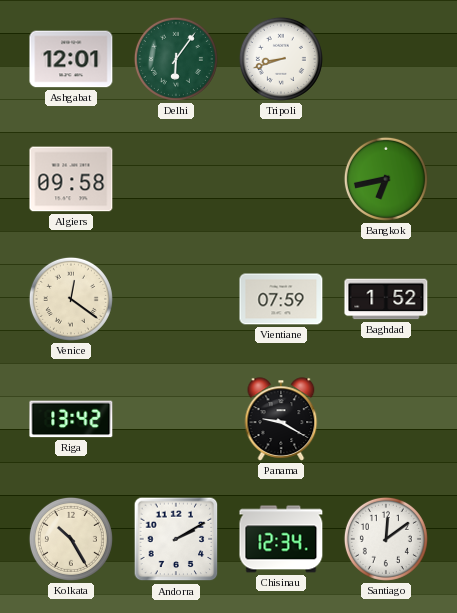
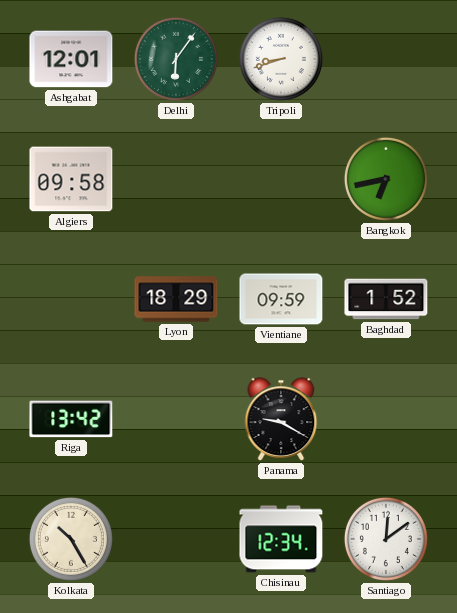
Venice: 12:21 -> none (71, 299)
Lyon: none -> 18:29 (176, 299)
Vientiane: 07:59 -> 09:59 (281, 299)
Andorra: 2:10 -> none (176, 539)
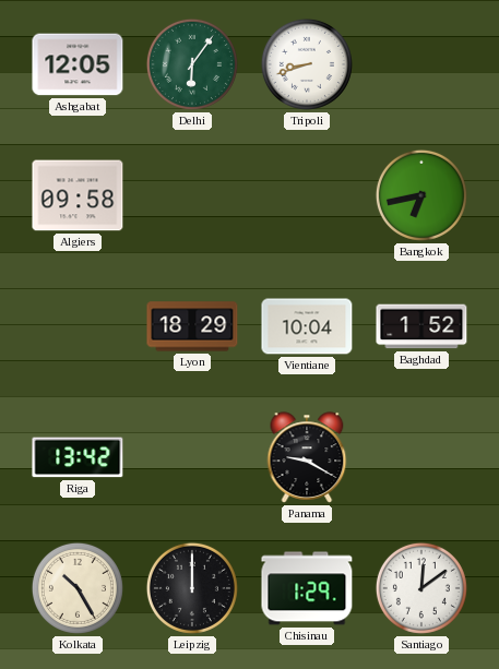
Ashgabat: 12:01 -> 12:05 (78, 64)
Vientiane: 09:59 -> 10:04 (307, 326)
Leipzig: none -> 12:00 (192, 588)
Chisinau: 12:34 -> 1:29 (307, 588)
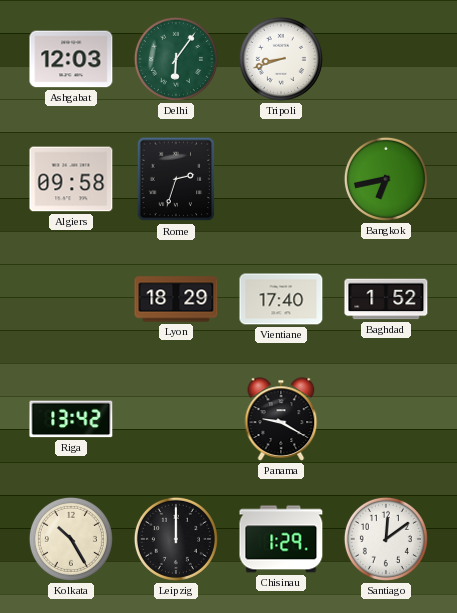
Ashgabat: 12:05 -> 12:03 (71, 59)
Rome: none -> 2:33 (176, 179)
Vientiane: 10:04 -> 17:40 (281, 299)
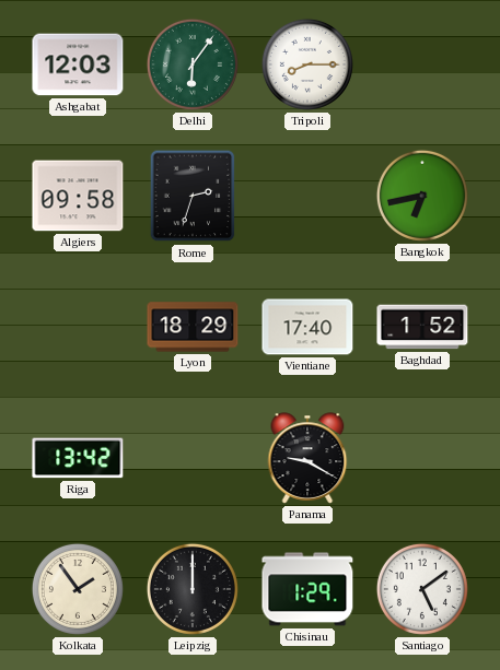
Tripoli: 8:42 -> 8:15 (307, 64)
Kolkata: 10:25 -> 1:54 (78, 589)
Santiago: 12:09 -> 5:09 (422, 589)
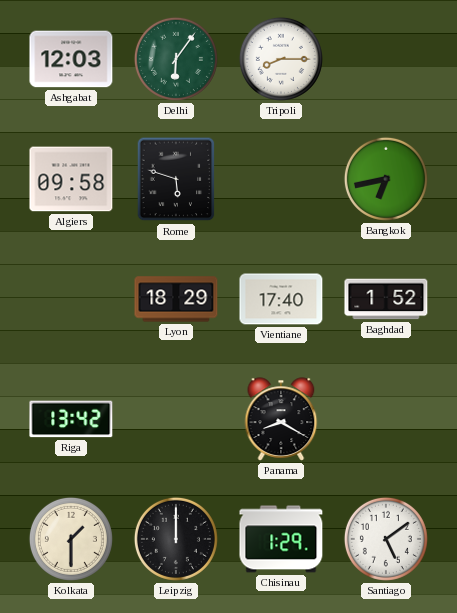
Rome: 2:33 -> 5:48 (176, 179)
Panama: 9:20 -> 8:20 (281, 419)
Kolkata: 1:54 -> 1:30 (71, 539)
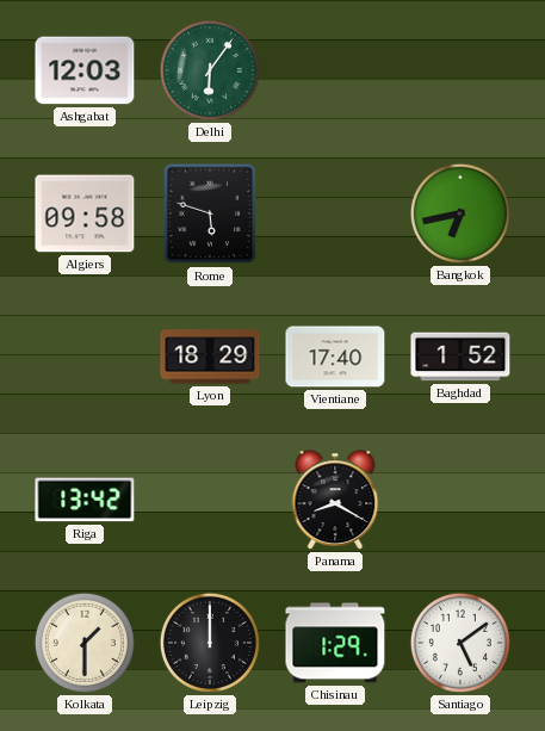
Tripoli: 8:15 -> none (281, 59)
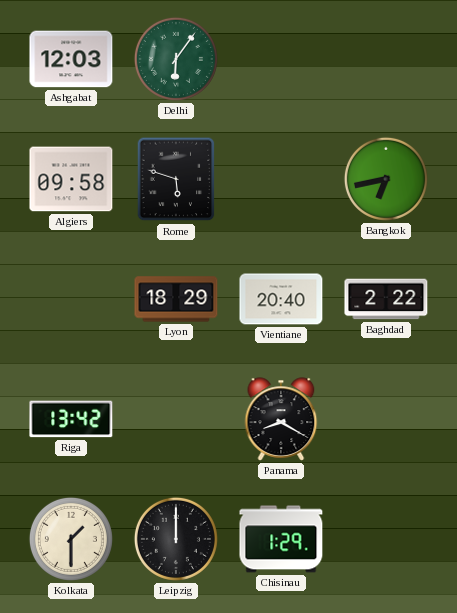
Vientiane: 17:40 -> 20:40 (281, 299)
Baghdad: 1:52 -> 2:22 (386, 299)
Santiago: 5:09 -> none (460, 643)
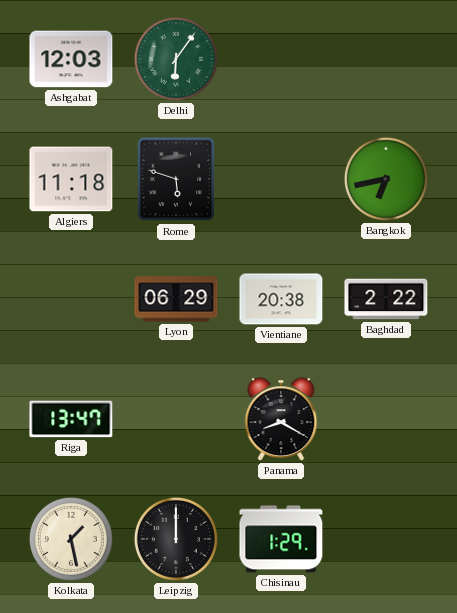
Algiers: 09:58 -> 11:18 (71, 179)
Lyon: 18:29 -> 06:29 (176, 299)
Vientiane: 20:40 -> 20:38 (281, 299)
Riga: 13:42 -> 13:47 (71, 419)
Kolkata: 1:30 -> 1:28 (71, 539)
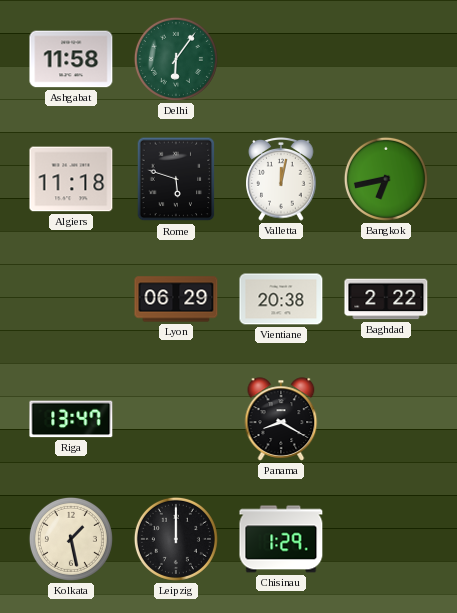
Ashgabat: 12:03 -> 11:58 (71, 59)
Valletta: none -> 12:02 (281, 180)
